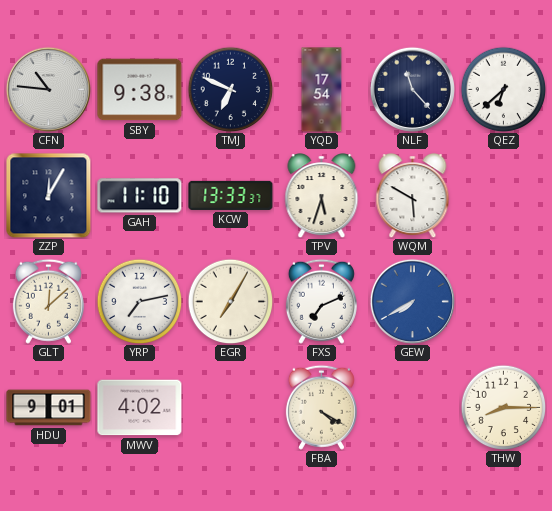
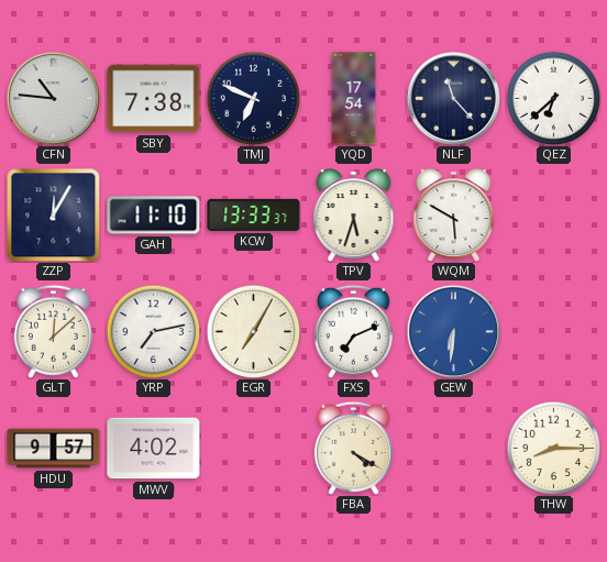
SBY: 9:38 -> 7:38 (154, 99)
GEW: 7:40 -> 6:31 (453, 331)
HDU: 9:01 -> 9:57 (54, 449)
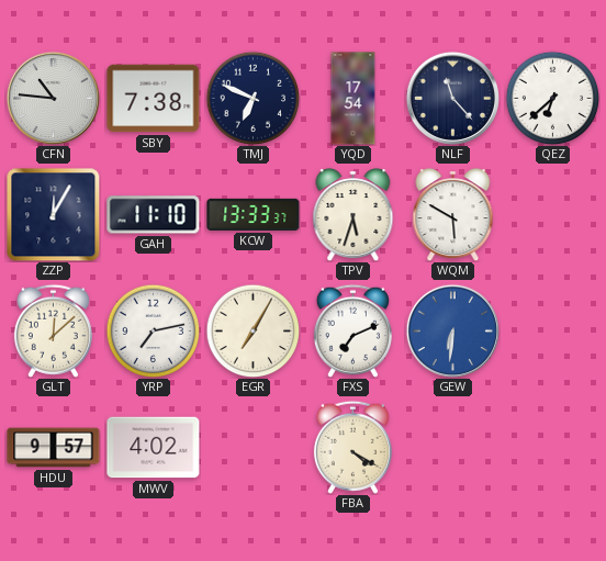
THW: 8:15 -> none (553, 448)
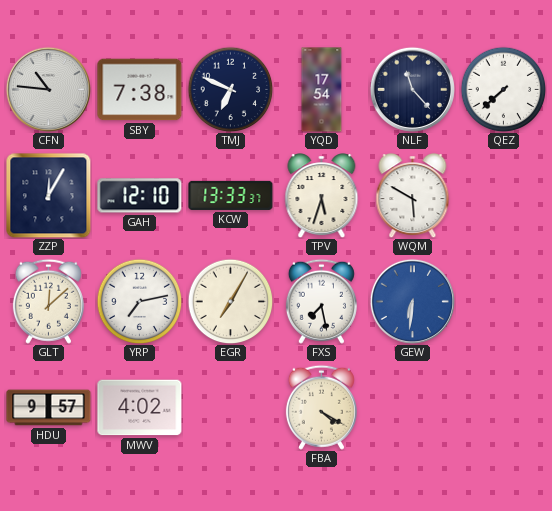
QEZ: 6:38 -> 7:38 (503, 89)
GAH: 11:10 -> 12:10 (140, 196)
FXS: 7:11 -> 7:28 (321, 301)
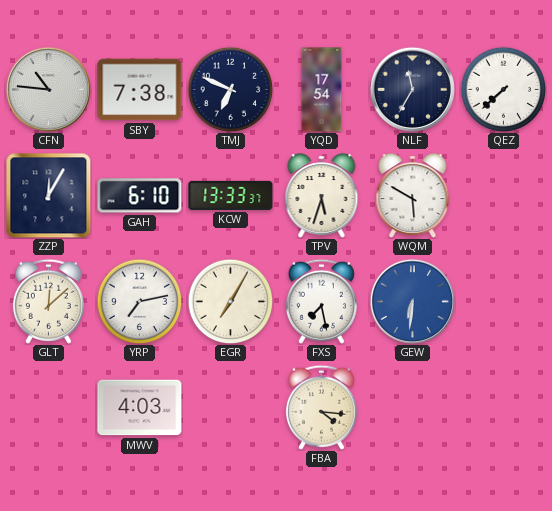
NLF: 11:23 -> 11:35 (412, 89)
GAH: 12:10 -> 6:10 (140, 196)
HDU: 9:57 -> none (49, 408)
MWV: 4:02 -> 4:03 (140, 408)
FBA: 4:20 -> 4:16 (321, 407)
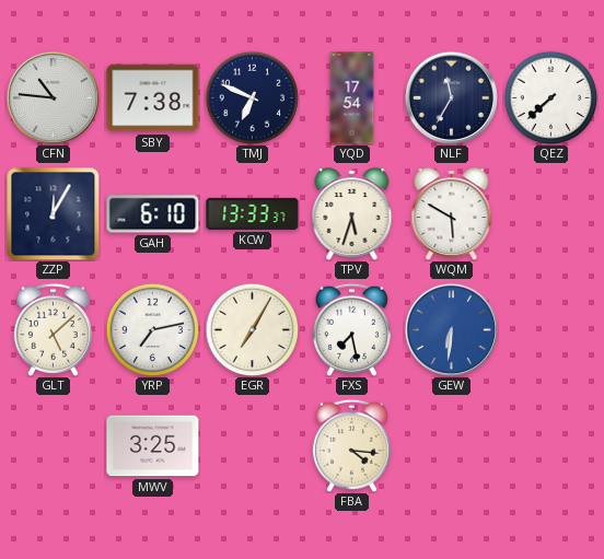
GLT: 12:08 -> 5:08 (53, 329)
MWV: 4:03 -> 3:25 (153, 446)
